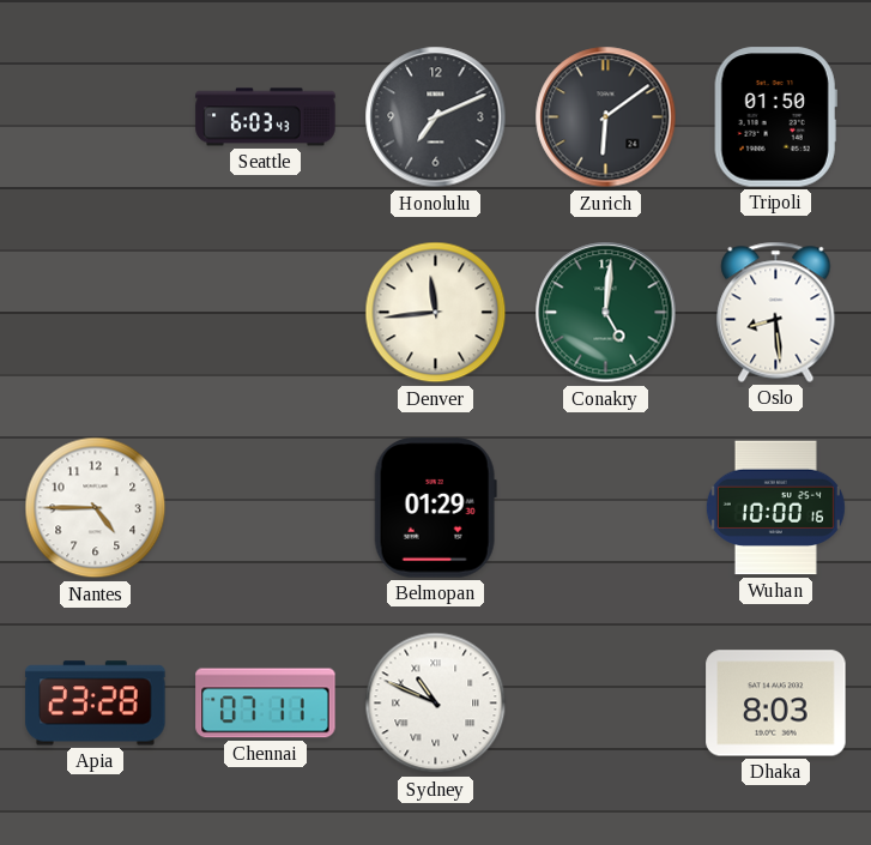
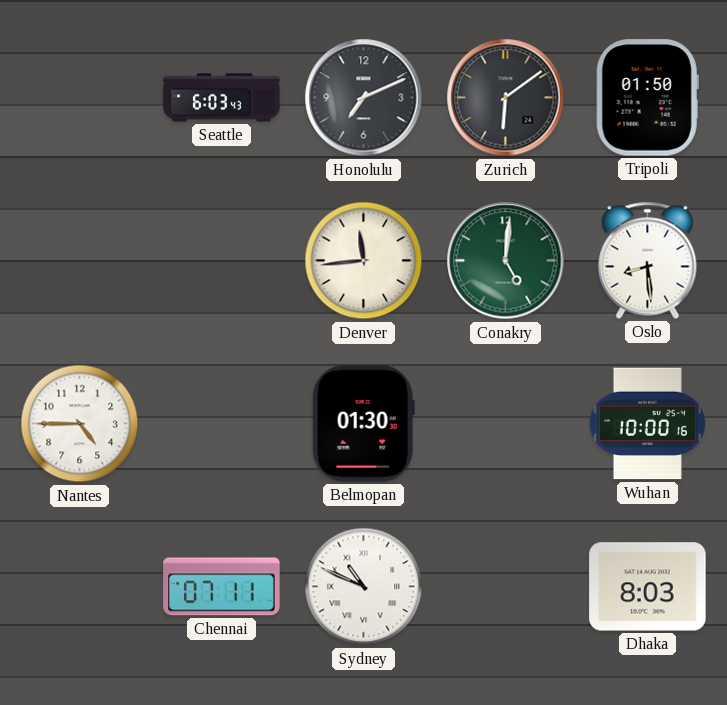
Belmopan: 01:29 -> 01:30 (363, 424)
Apia: 23:28 -> none (96, 704)
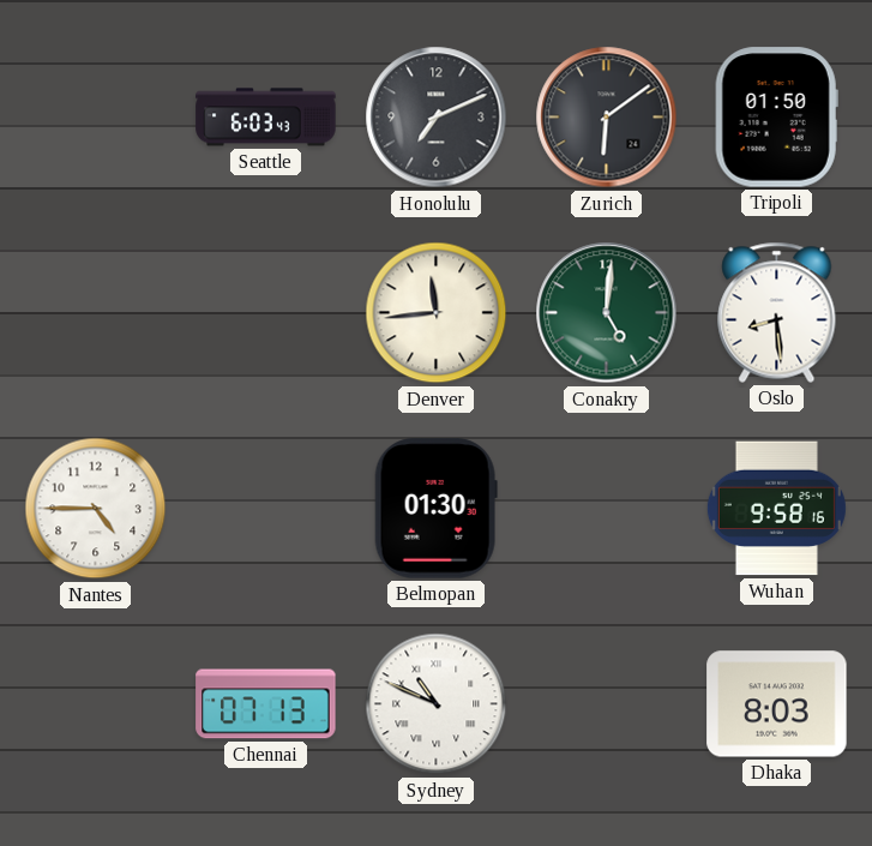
Wuhan: 10:00 -> 9:58 (776, 509)
Chennai: 07:11 -> 07:13 (266, 704)
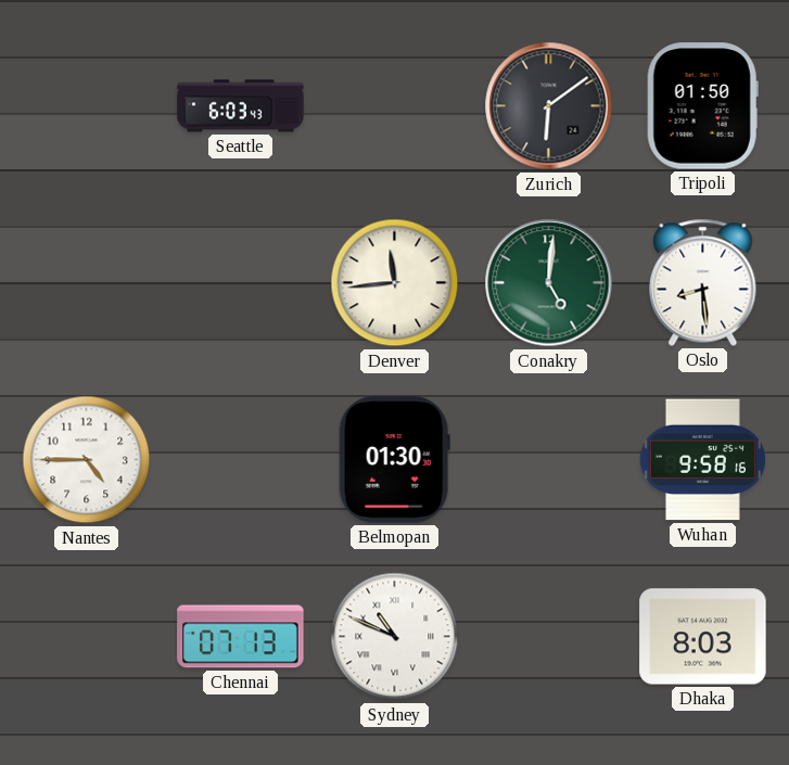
Honolulu: 7:11 -> none (437, 118)
